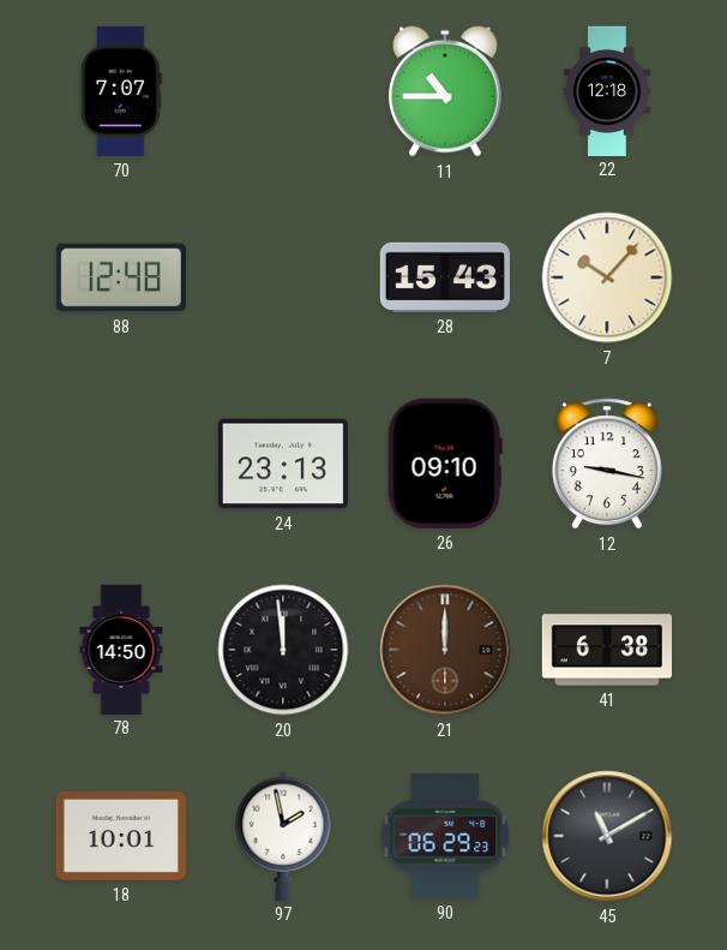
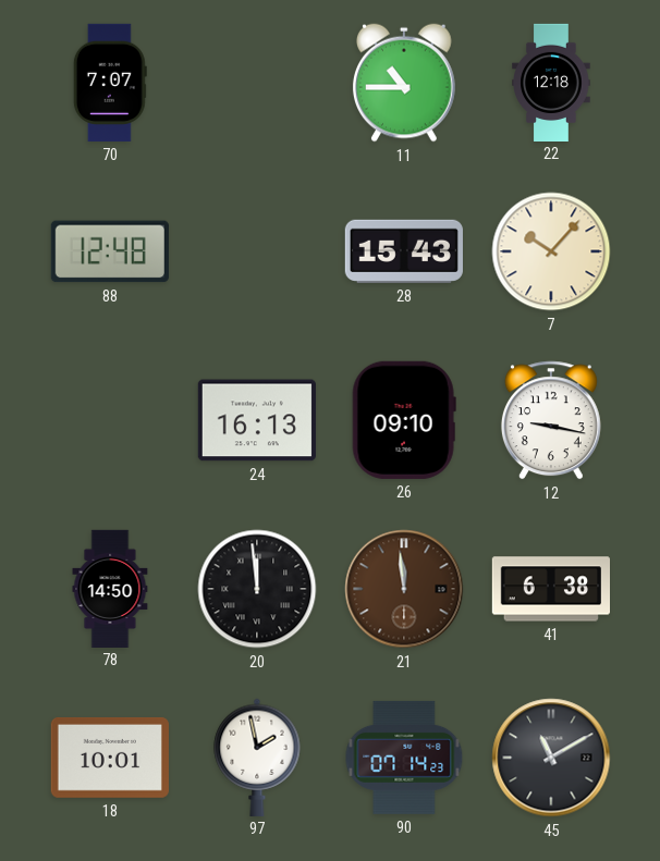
24: 23:13 -> 16:13 (257, 420)
21: 12:00 -> 11:59 (404, 589)
90: 06:29 -> 07:14 (404, 758)
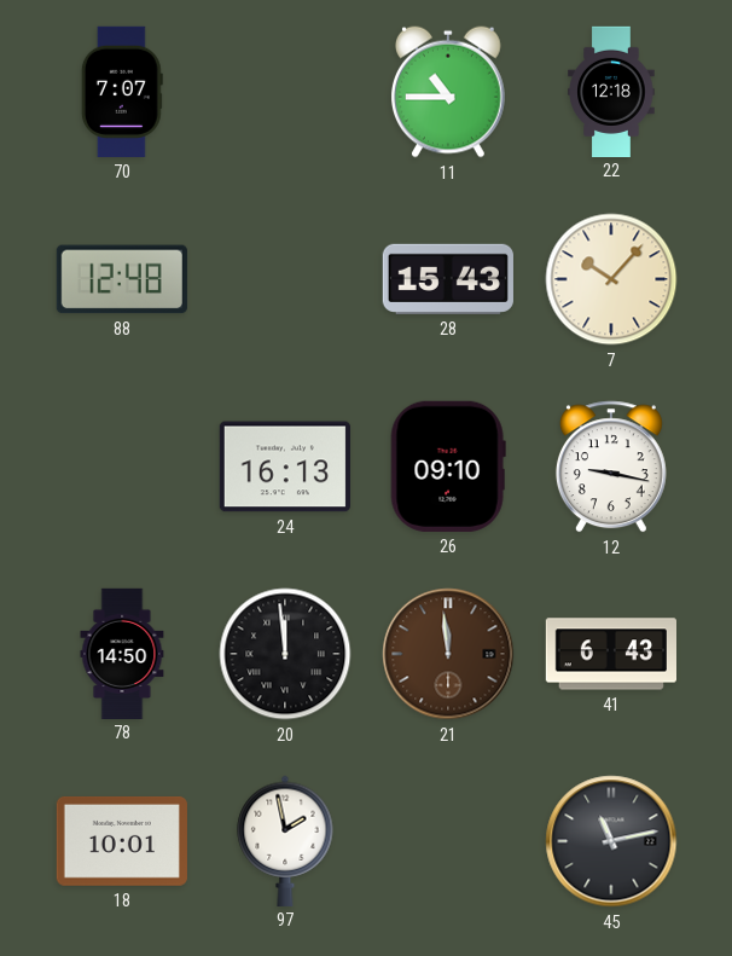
41: 6:38 -> 6:43 (610, 654)
90: 07:14 -> none (404, 758)
45: 11:10 -> 11:13 (611, 841)
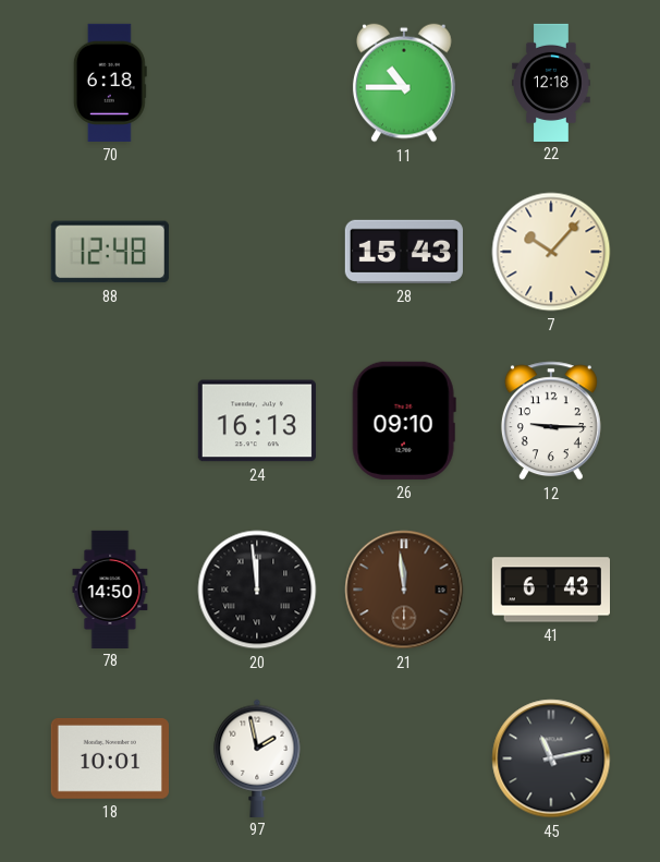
70: 7:07 -> 6:18 (110, 83)
12: 9:17 -> 9:15 (551, 421)
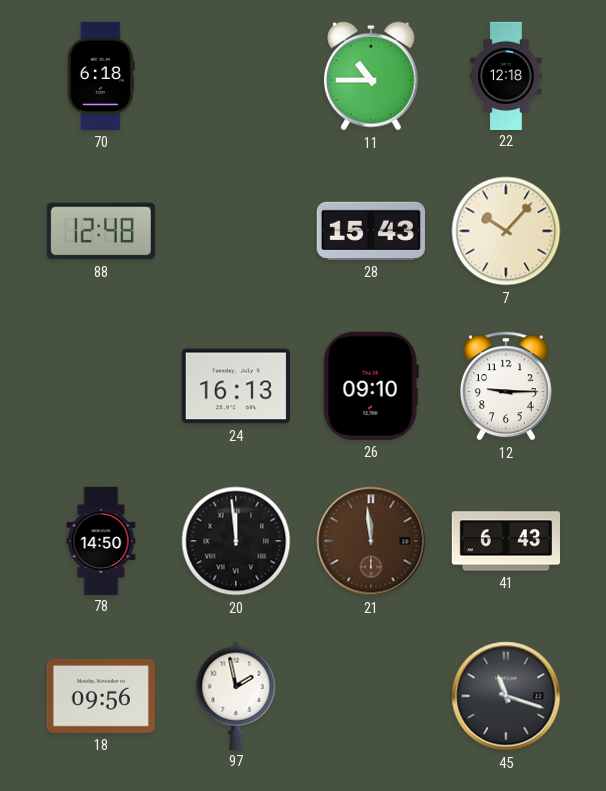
18: 10:01 -> 09:56 (101, 696)
45: 11:13 -> 11:18 (506, 696)
